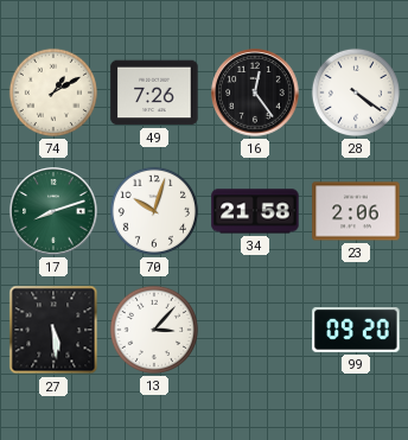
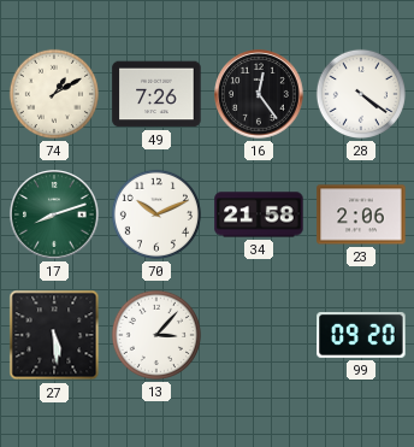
70: 10:03 -> 10:11 (156, 214)
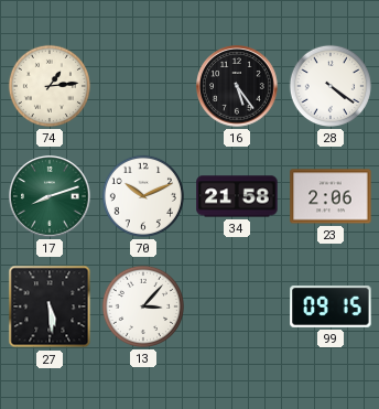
74: 1:10 -> 1:14 (50, 86)
49: 7:26 -> none (156, 94)
16: 12:24 -> 5:24 (237, 86)
99: 09:20 -> 09:15 (331, 308)
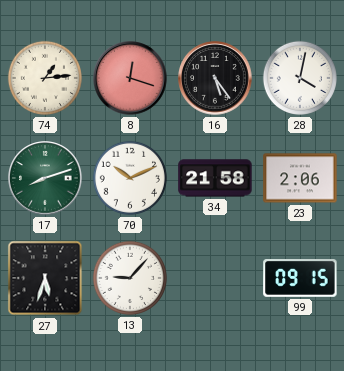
8: none -> 12:18 (130, 78)
28: 4:21 -> 4:02 (300, 78)
27: 5:29 -> 5:33 (45, 278)
13: 3:07 -> 9:07 (130, 278)
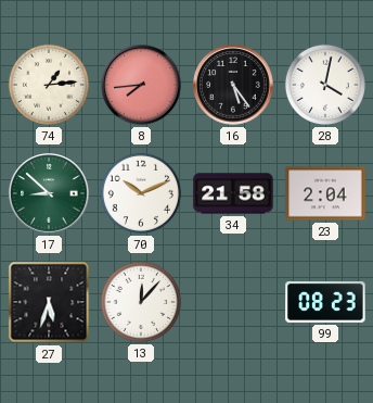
8: 12:18 -> 7:44 (141, 85)
17: 8:12 -> 8:52 (49, 193)
23: 2:06 -> 2:04 (325, 193)
13: 9:07 -> 12:07 (141, 302)
99: 09:15 -> 08:23 (325, 303)
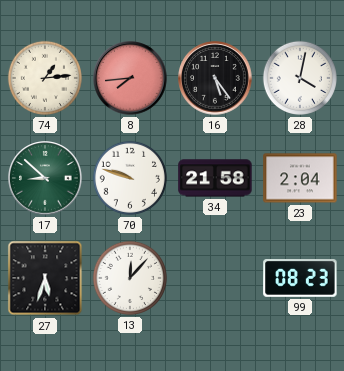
70: 10:11 -> 9:48 (130, 178)
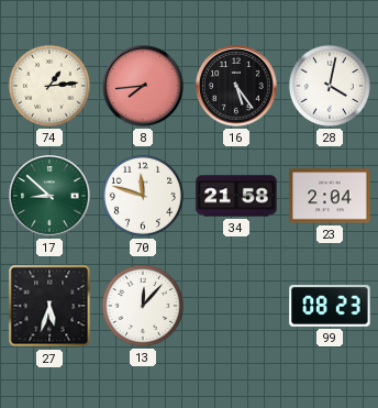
70: 9:48 -> 11:48 (143, 196)
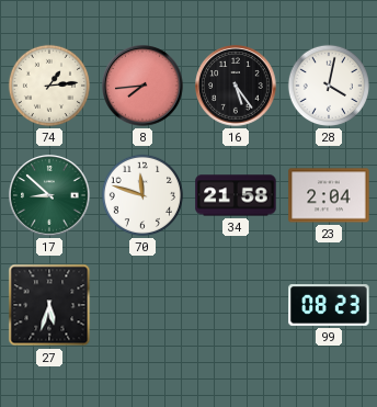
13: 12:07 -> none (143, 306)
